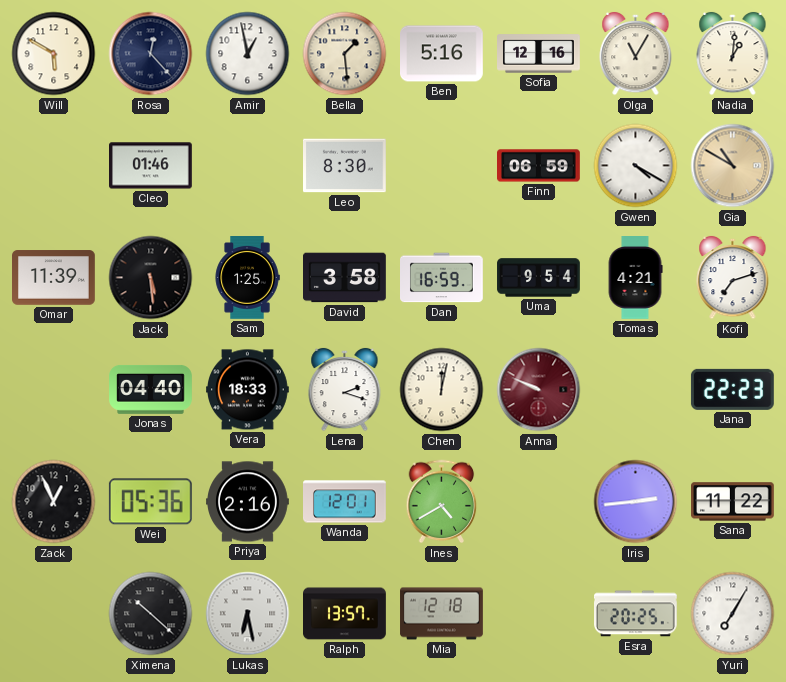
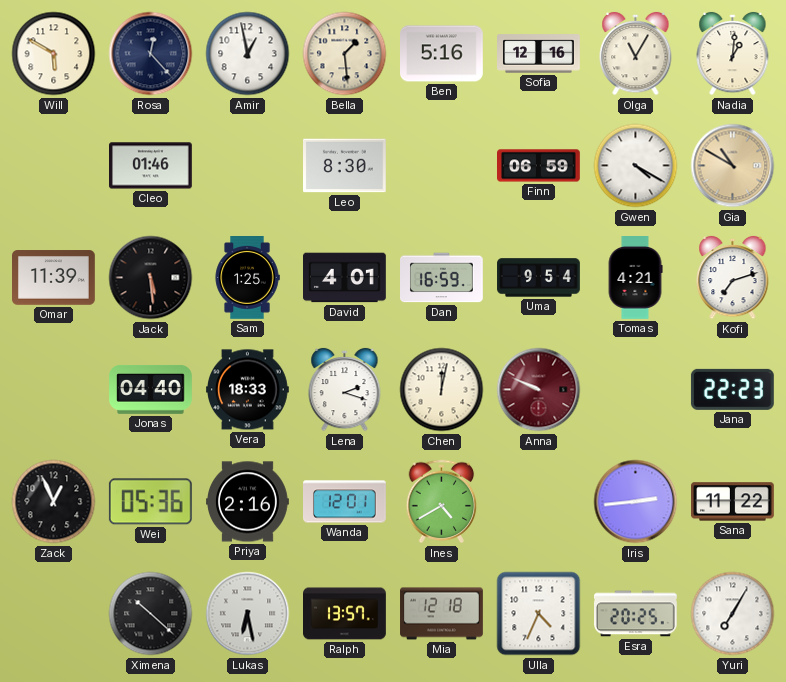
David: 3:58 -> 4:01 (345, 278)
Ulla: none -> 4:34 (539, 614)
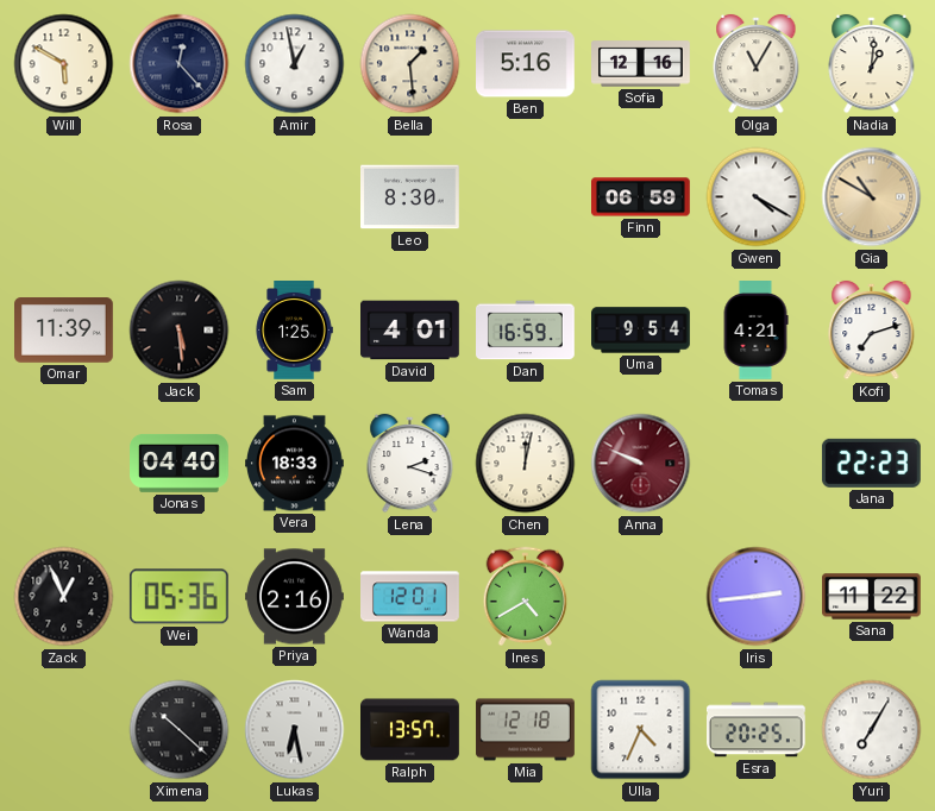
Cleo: 01:46 -> none (151, 166)
